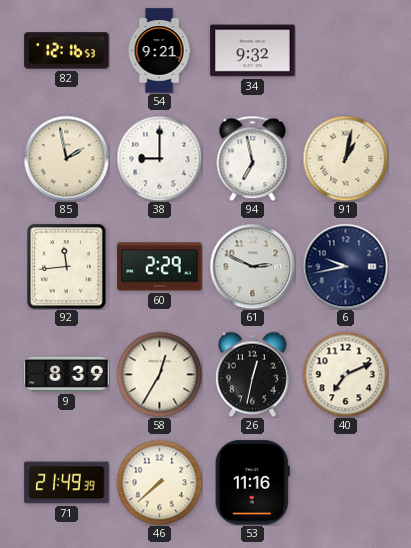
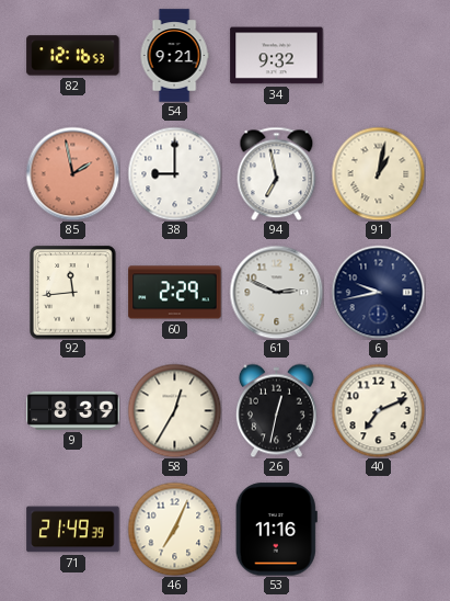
85 dial: cream -> salmon (72, 173)
46: 7:38 -> 7:04 (174, 529)
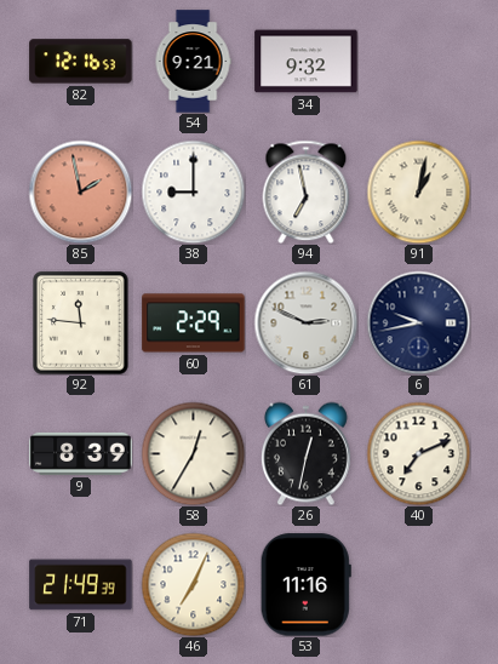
92: 11:44 -> 11:46 (81, 324)
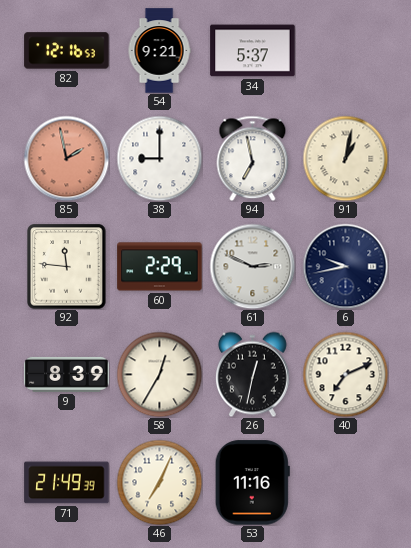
34: 9:32 -> 5:37 (253, 51)
